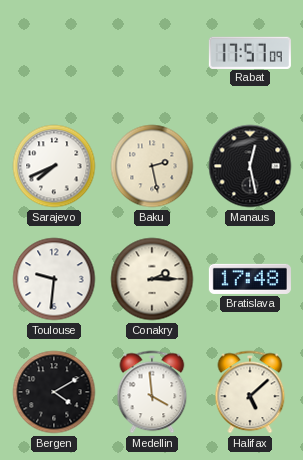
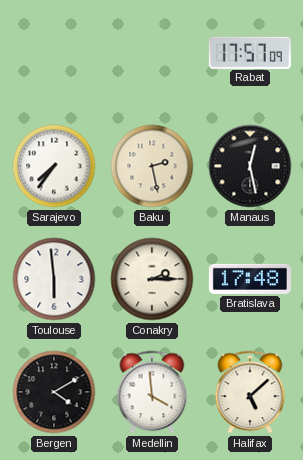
Sarajevo: 7:41 -> 7:36 (54, 166)
Toulouse: 9:31 -> 5:59 (54, 279)
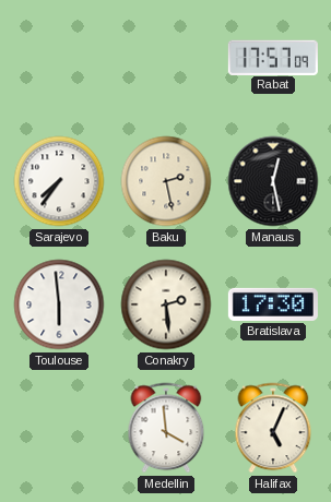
Conakry: 2:15 -> 2:29 (166, 304)
Bratislava: 17:48 -> 17:30 (273, 304)
Bergen: 4:10 -> none (54, 392)
Halifax: 5:08 -> 5:04 (273, 428)
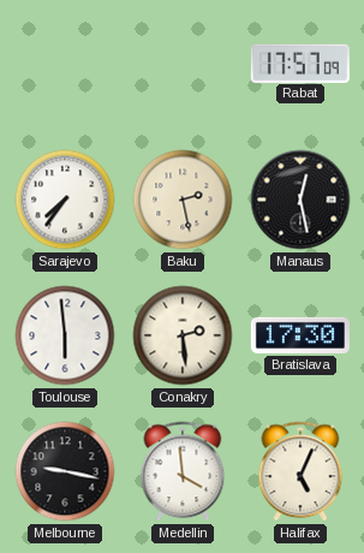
Melbourne: none -> 9:17 (65, 471)
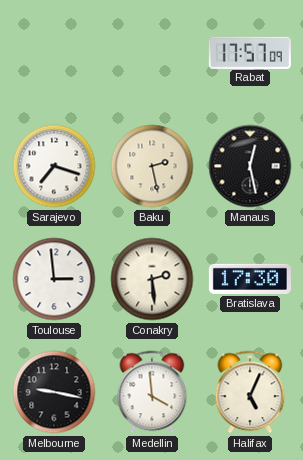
Sarajevo: 7:36 -> 7:18 (54, 166)
Toulouse: 5:59 -> 2:59 (54, 279)
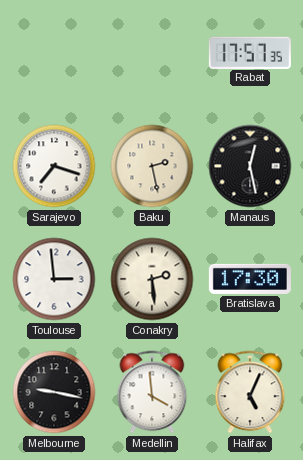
Rabat: 17:57:09 -> 17:57:35 (250, 52)
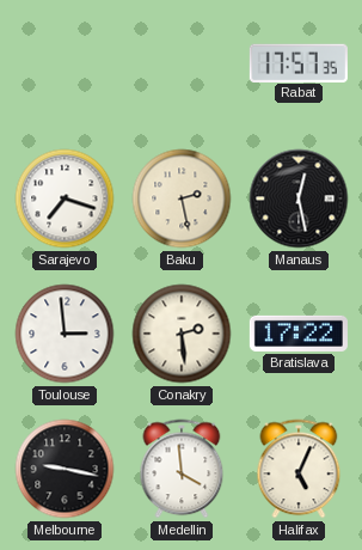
Bratislava: 17:30 -> 17:22 (299, 334)
